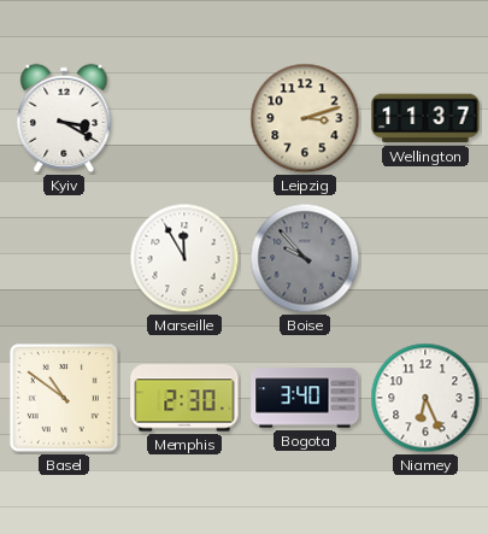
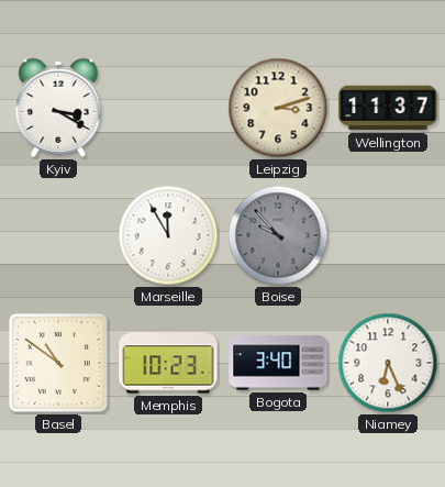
Memphis: 2:30 -> 10:23 (168, 363)
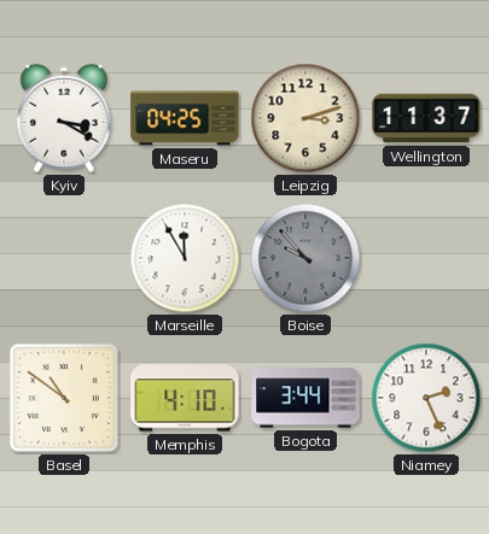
Maseru: none -> 04:25 (185, 118)
Memphis: 10:23 -> 4:10 (185, 398)
Bogota: 3:40 -> 3:44 (305, 398)
Niamey: 6:26 -> 2:26 (426, 398)
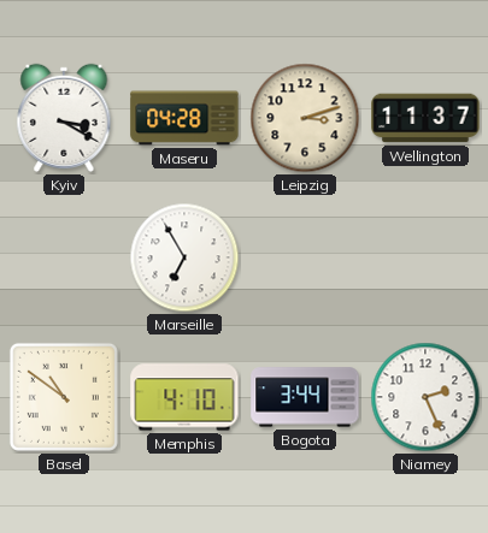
Maseru: 04:25 -> 04:28 (184, 118)
Marseille: 11:55 -> 6:55 (184, 257)
Boise: 9:53 -> none (305, 258)
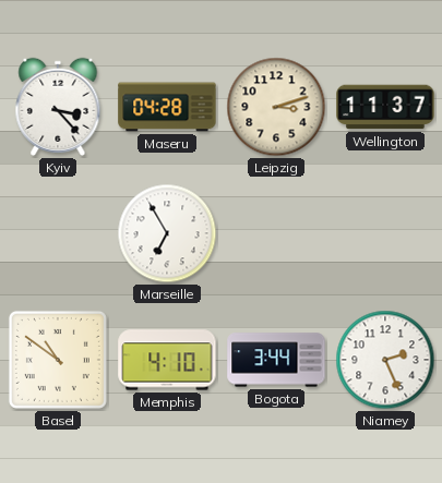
Kyiv: 3:20 -> 3:23 (58, 107)
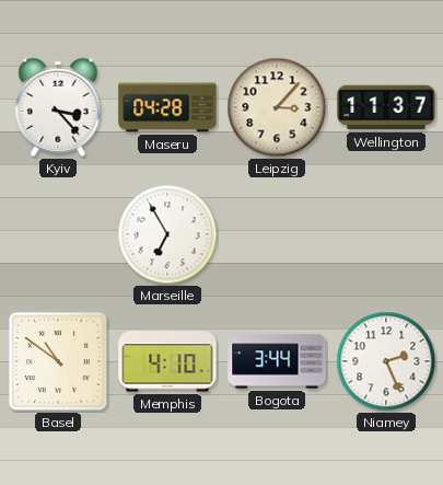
Leipzig: 3:12 -> 3:07 (277, 107)
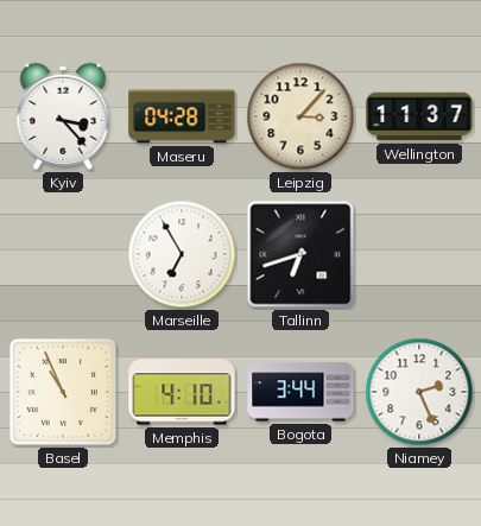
Tallinn: none -> 6:42 (300, 254)
Basel: 10:51 -> 10:56 (63, 392)
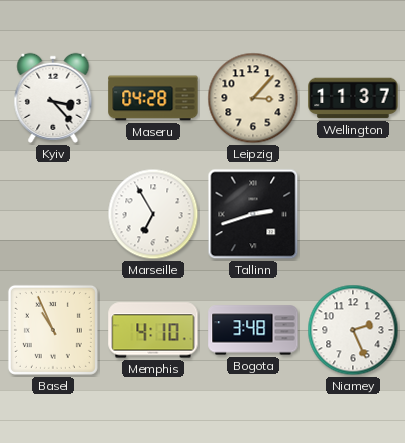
Tallinn: 6:42 -> 2:42 (253, 214)
Bogota: 3:44 -> 3:48 (253, 330)
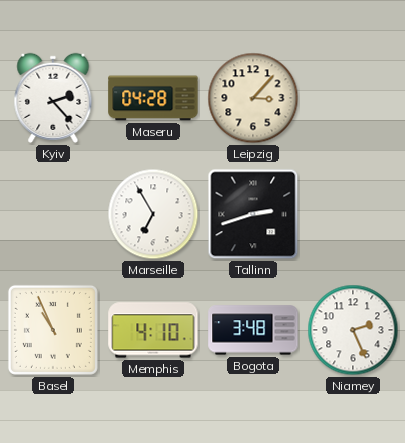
Kyiv: 3:23 -> 2:23 (53, 98)
Wellington: 11:37 -> none (353, 98)
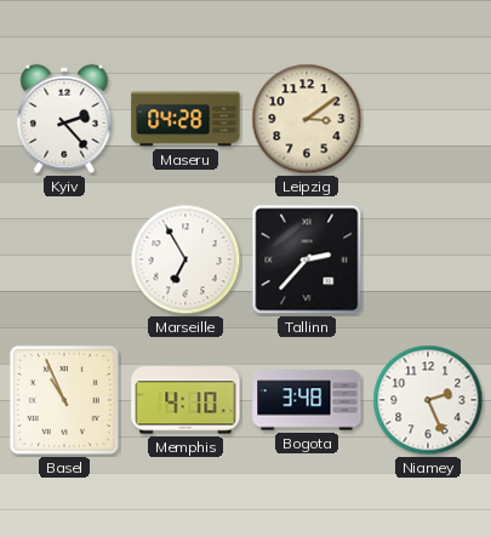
Leipzig: 3:07 -> 3:09 (307, 119)
Tallinn: 2:42 -> 2:37 (307, 259)
